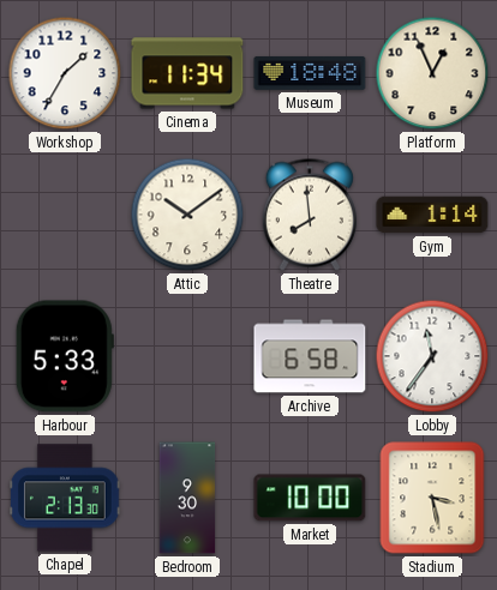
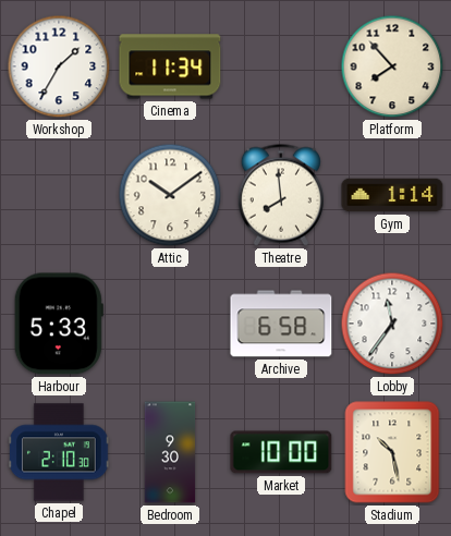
Museum: 18:48 -> none (310, 73)
Platform: 12:56 -> 7:53 (392, 66)
Chapel: 2:13 -> 2:10 (60, 452)
Stadium: 3:28 -> 10:28 (392, 452)
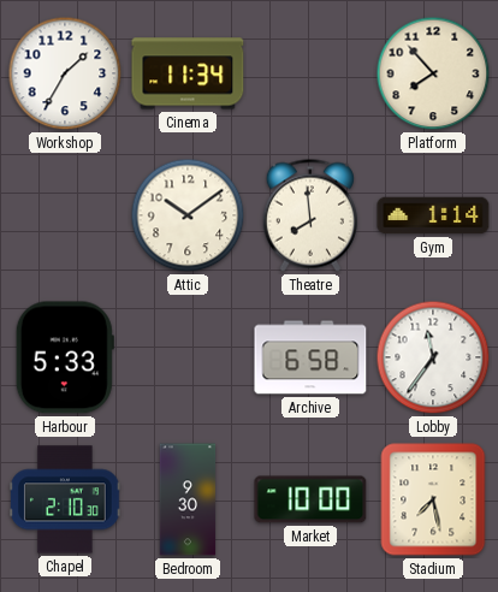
Stadium: 10:28 -> 7:28 (433, 499)
